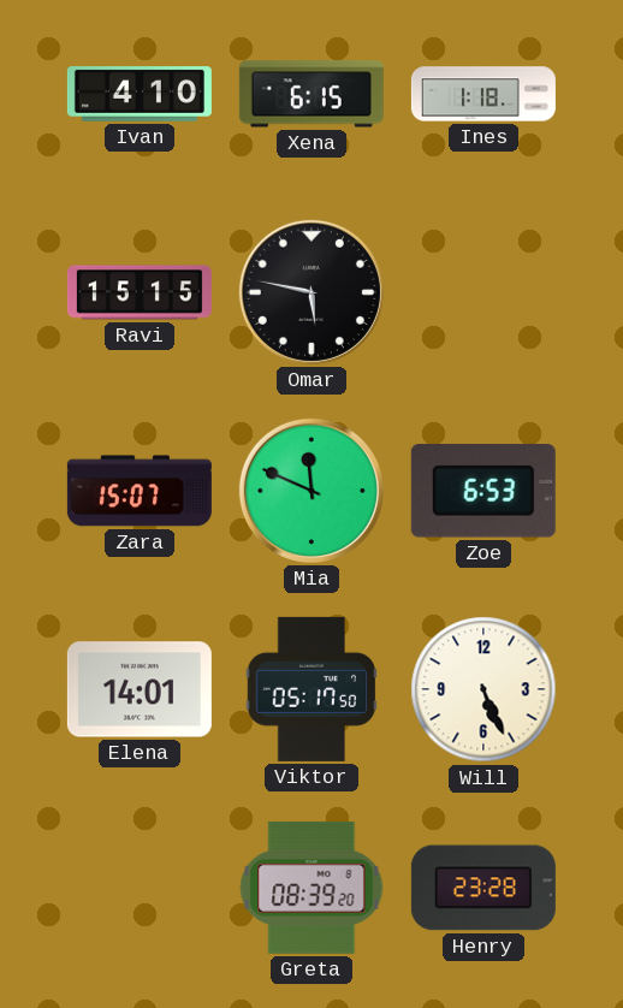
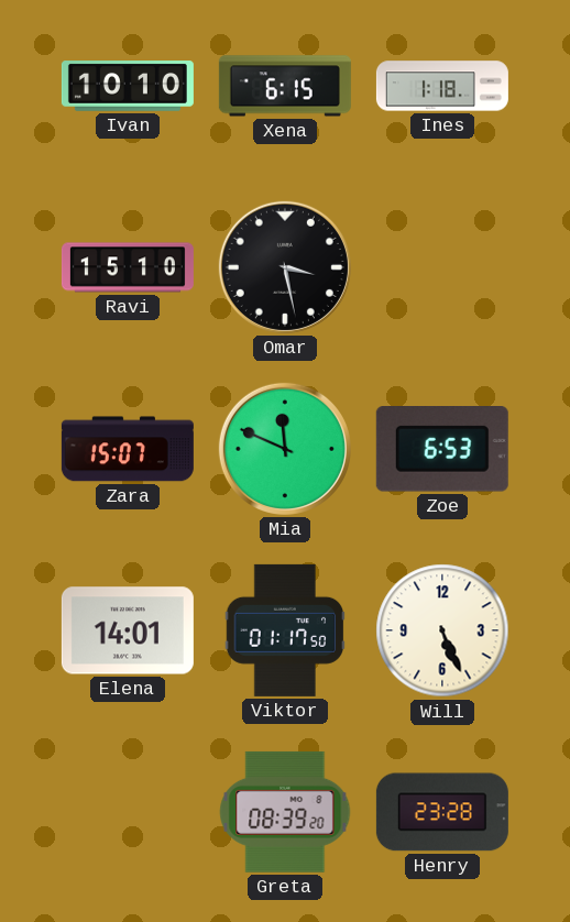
Ivan: 4:10 -> 10:10 (128, 86)
Ravi: 15:15 -> 15:10 (128, 267)
Omar: 5:47 -> 3:28 (285, 267)
Viktor: 05:17 -> 01:17 (285, 630)
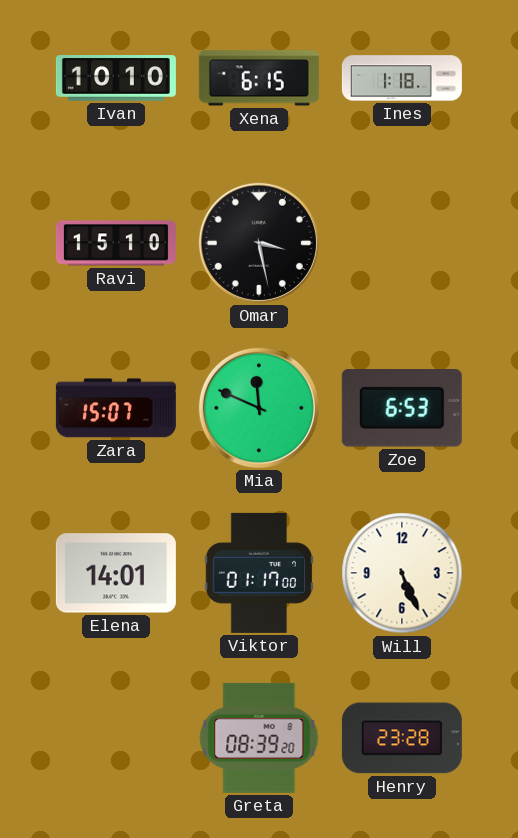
Viktor: 01:17:50 -> 01:17:00 (259, 573)
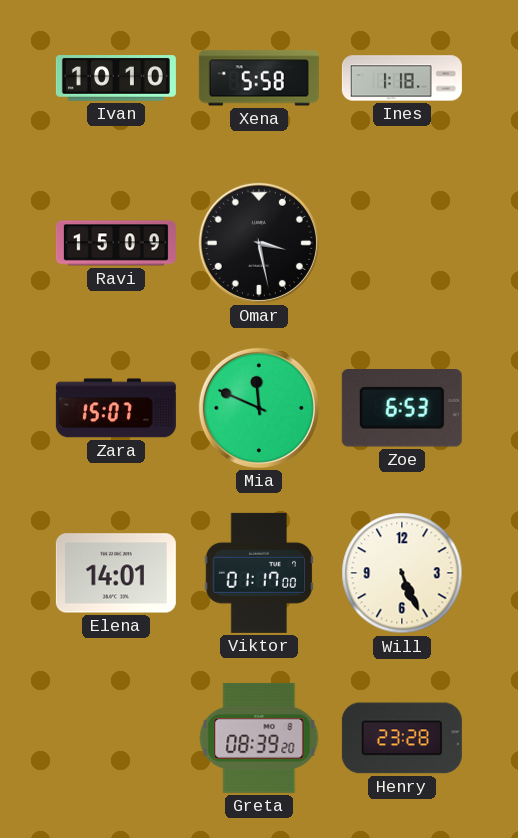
Xena: 6:15 -> 5:58 (259, 78)
Ravi: 15:10 -> 15:09 (116, 243)
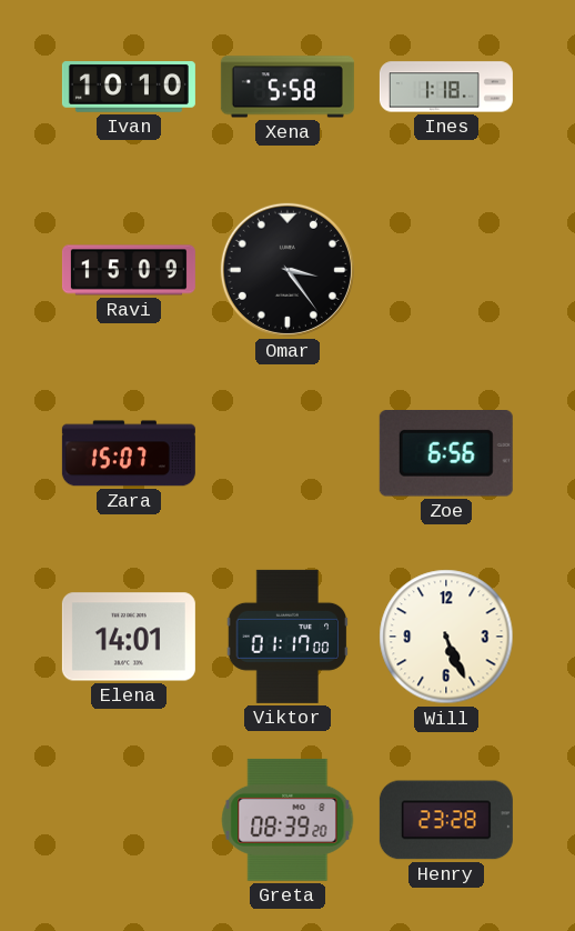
Omar: 3:28 -> 3:24 (287, 270)
Mia: 11:49 -> none (259, 408)
Zoe: 6:53 -> 6:56 (446, 454)
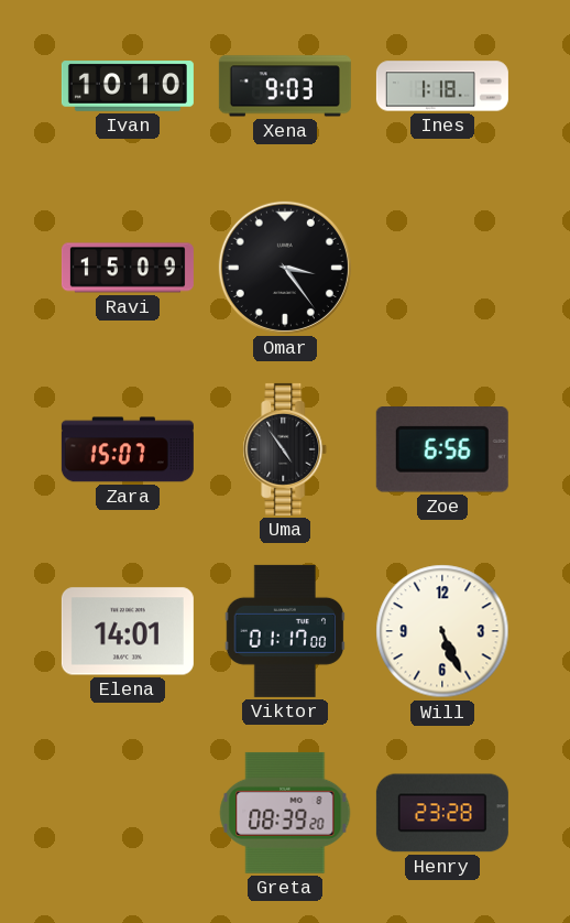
Xena: 5:58 -> 9:03 (285, 86)
Uma: none -> 4:54 (285, 449)
